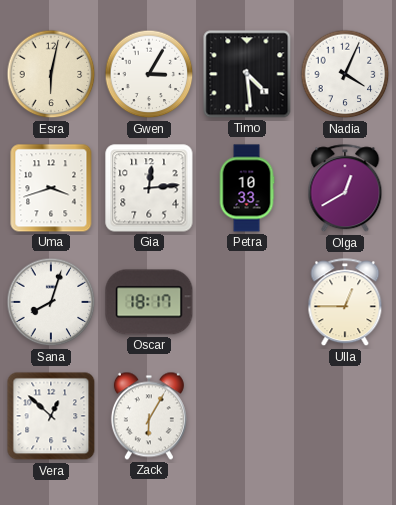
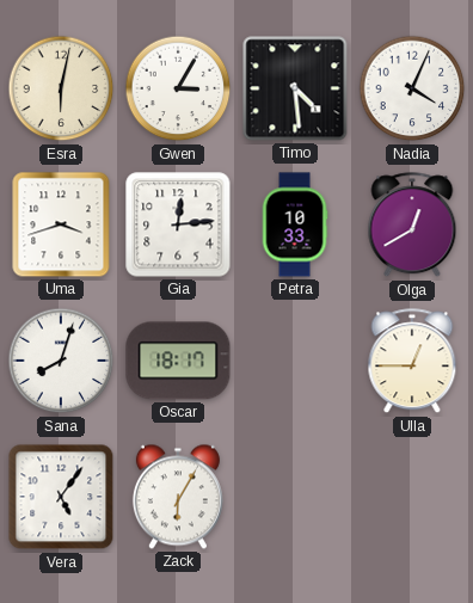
Vera: 12:52 -> 5:06 (61, 497)
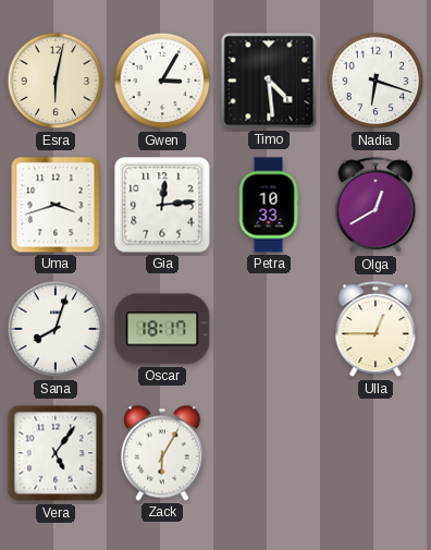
Nadia: 4:04 -> 6:18 (375, 81)
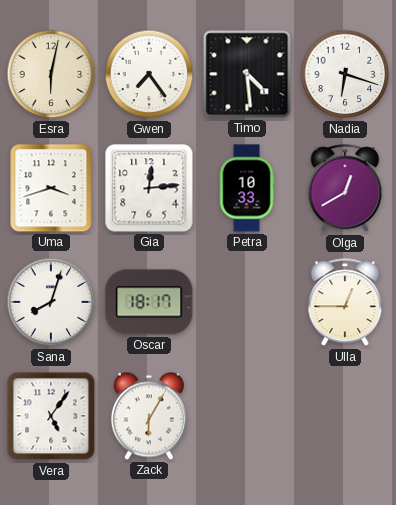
Gwen: 3:05 -> 7:24 (149, 74)
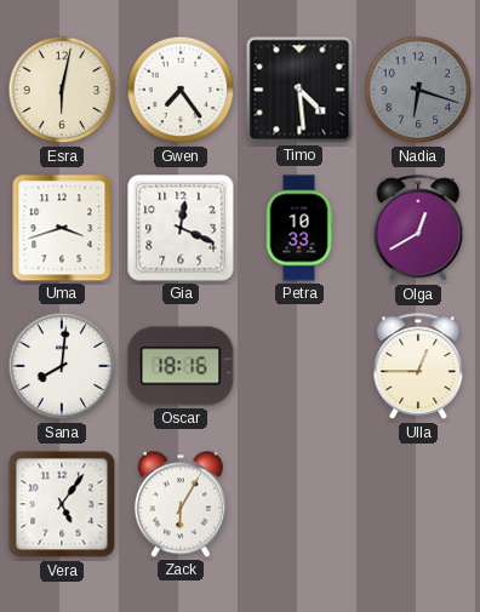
Nadia dial: white -> grey (418, 90)
Gia: 12:14 -> 12:19 (181, 228)
Sana: 8:03 -> 8:01 (62, 366)
Oscar: 18:17 -> 18:16 (181, 366)
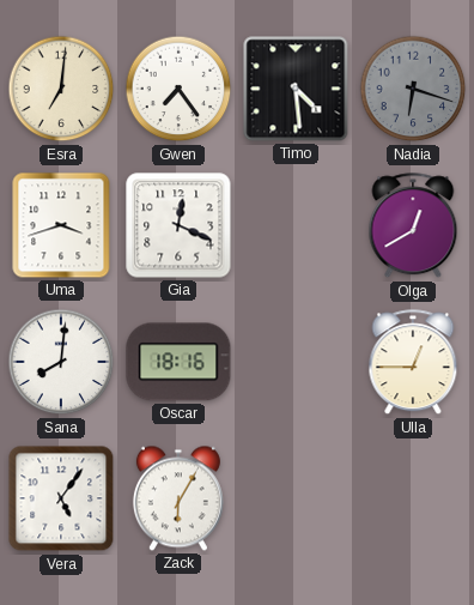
Esra: 6:02 -> 7:01 (61, 89)
Petra: 10:33 -> none (299, 228)
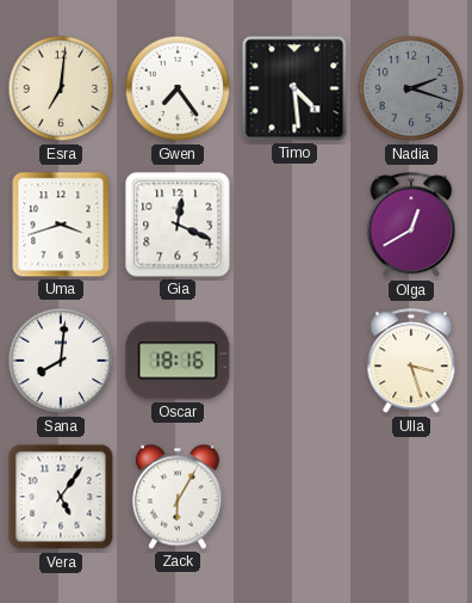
Nadia: 6:18 -> 2:18 (411, 88)
Ulla: 12:45 -> 3:27 (411, 362)
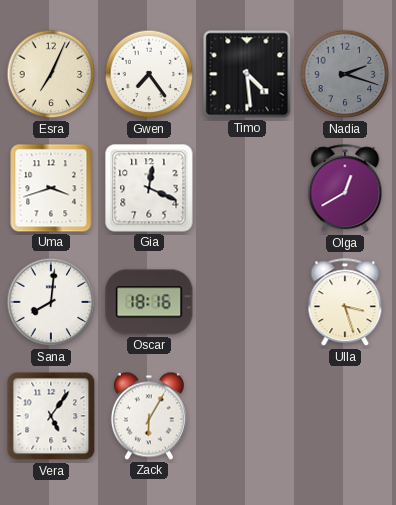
Esra: 7:01 -> 7:04 (51, 74)
